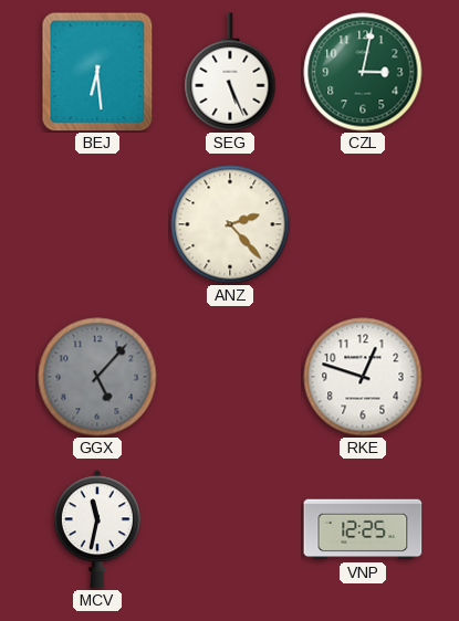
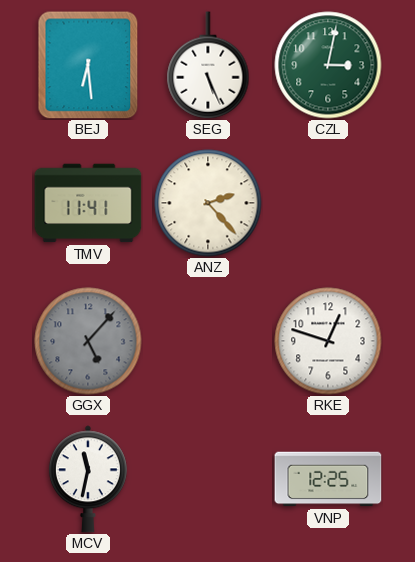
TMV: none -> 11:41 (88, 203)
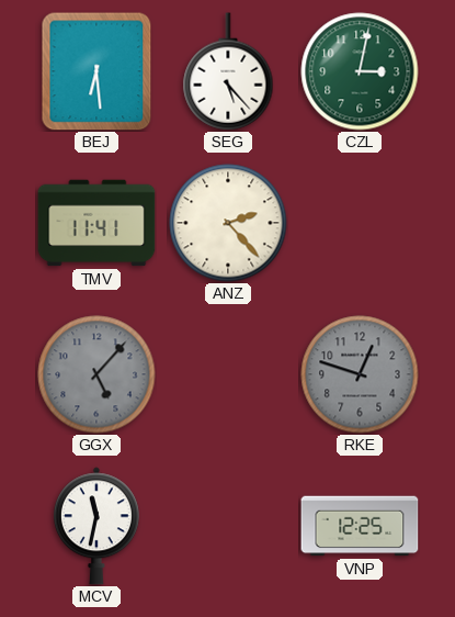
SEG: 5:26 -> 5:23 (228, 71)
RKE dial: white -> grey (360, 374)
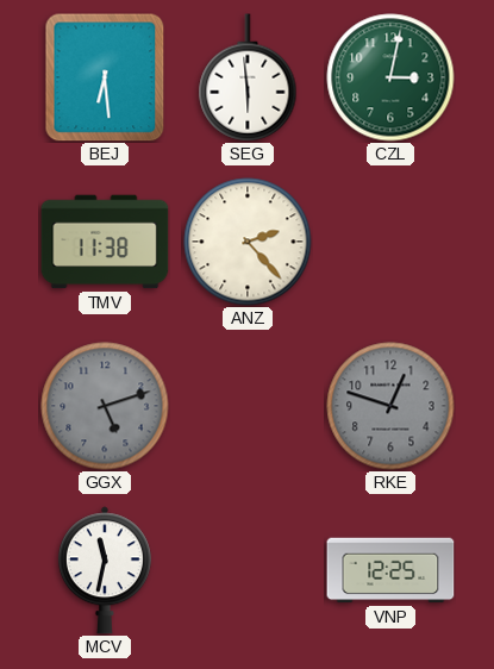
SEG: 5:23 -> 5:59 (248, 77)
TMV: 11:41 -> 11:38 (105, 242)
GGX: 5:07 -> 5:12 (105, 406)
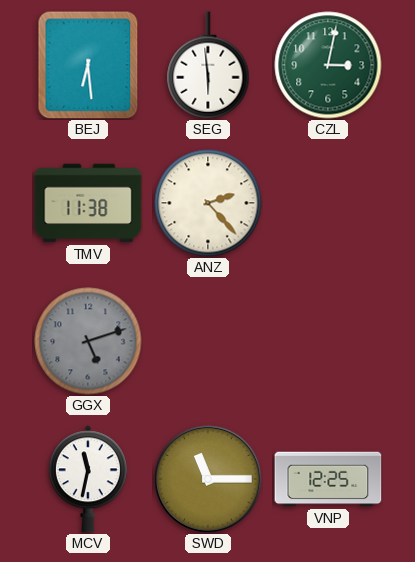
RKE: 12:48 -> none (390, 406)
SWD: none -> 11:15 (208, 479)
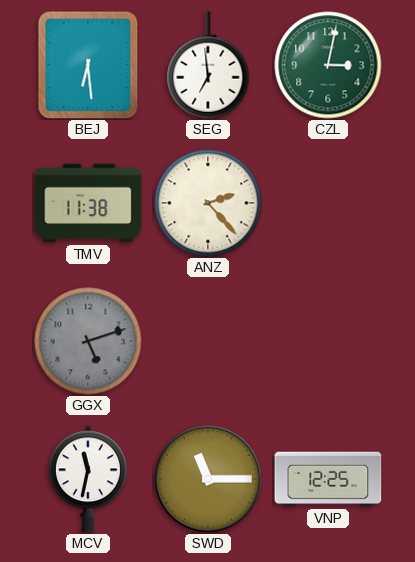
SEG: 5:59 -> 6:59 (208, 65)
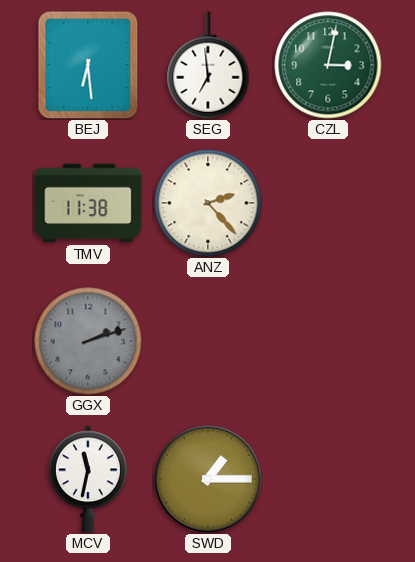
GGX: 5:12 -> 2:12 (88, 341)
SWD: 11:15 -> 1:15 (208, 479)
VNP: 12:25 -> none (328, 479)
